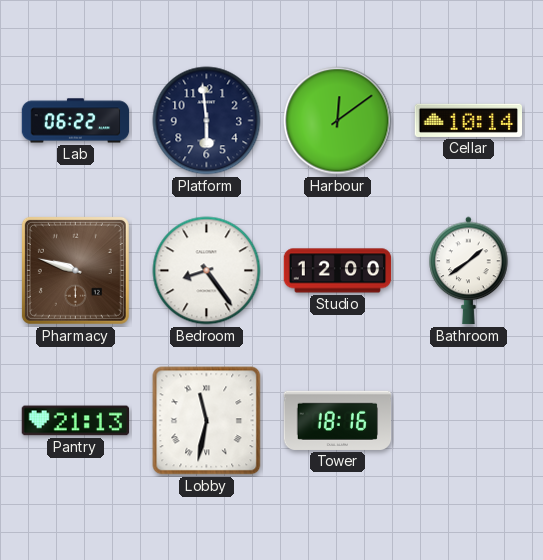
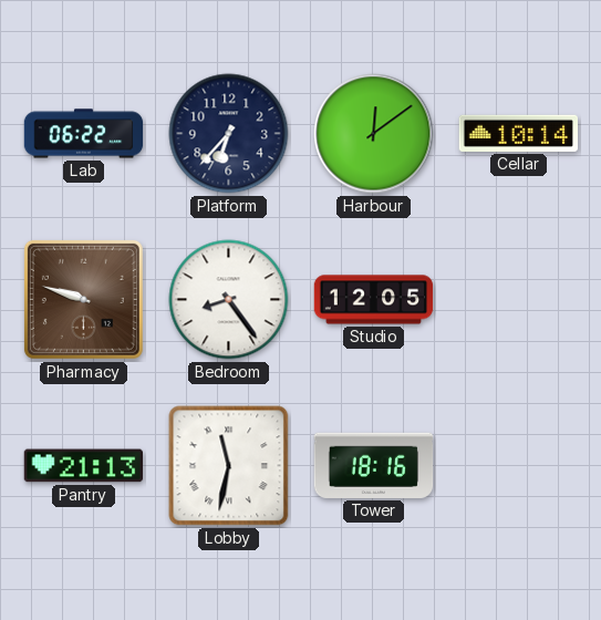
Platform: 5:59 -> 6:37 (229, 134)
Studio: 12:00 -> 12:05 (374, 300)
Bathroom: 1:39 -> none (469, 271)
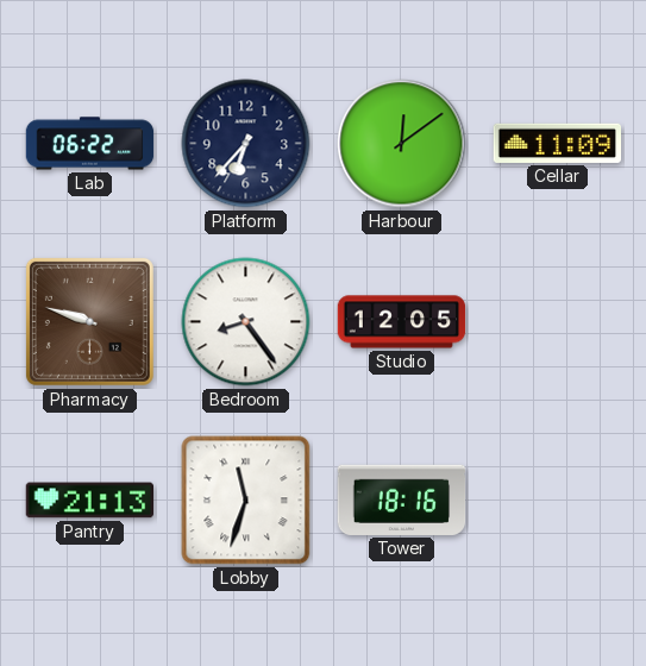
Cellar: 10:14 -> 11:09 (557, 143)
Lobby: 11:32 -> 11:33 (246, 501)
